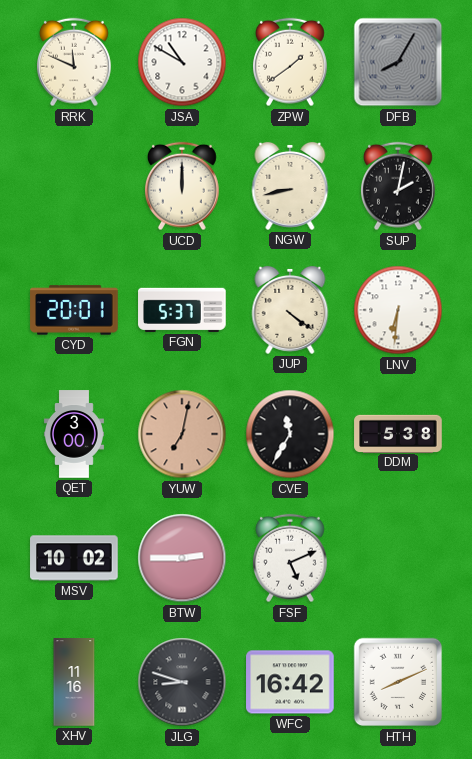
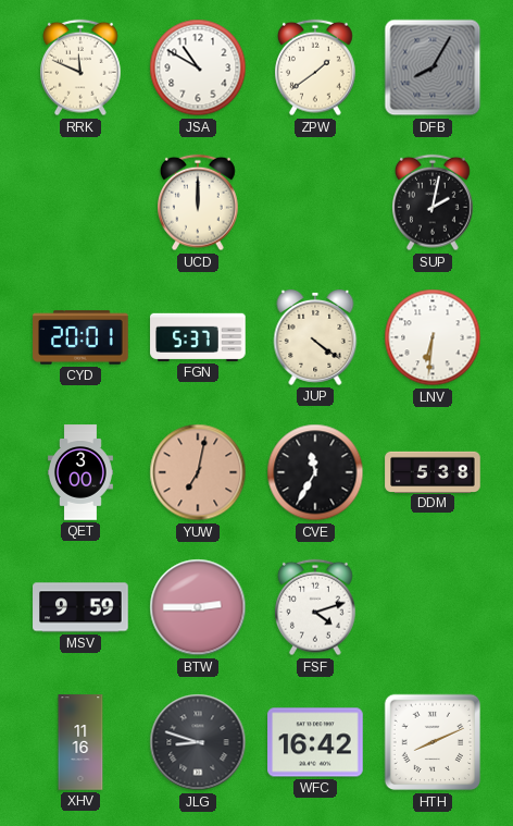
NGW: 8:43 -> none (290, 186)
MSV: 10:02 -> 9:59 (80, 607)
FSF: 5:11 -> 4:12 (316, 607)
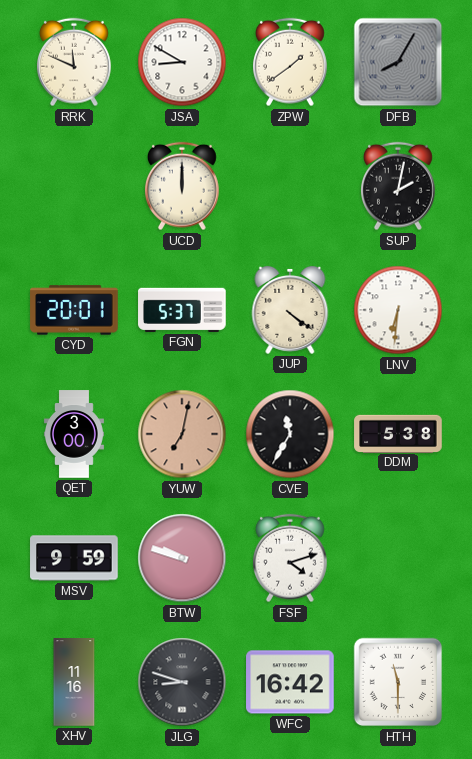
JSA: 10:50 -> 8:50 (182, 62)
BTW: 2:45 -> 9:48 (182, 558)
HTH: 8:11 -> 11:30 (398, 682)
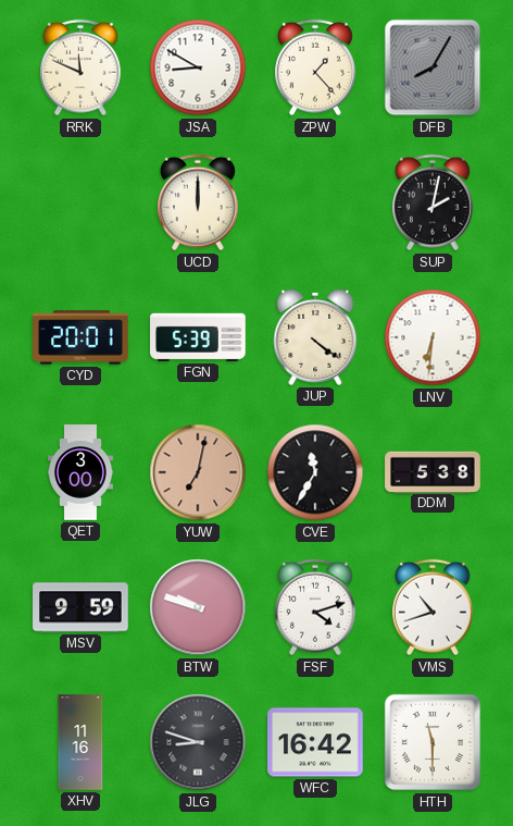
ZPW: 1:39 -> 1:23 (316, 67)
FGN: 5:37 -> 5:39 (198, 337)
VMS: none -> 10:42 (434, 607)
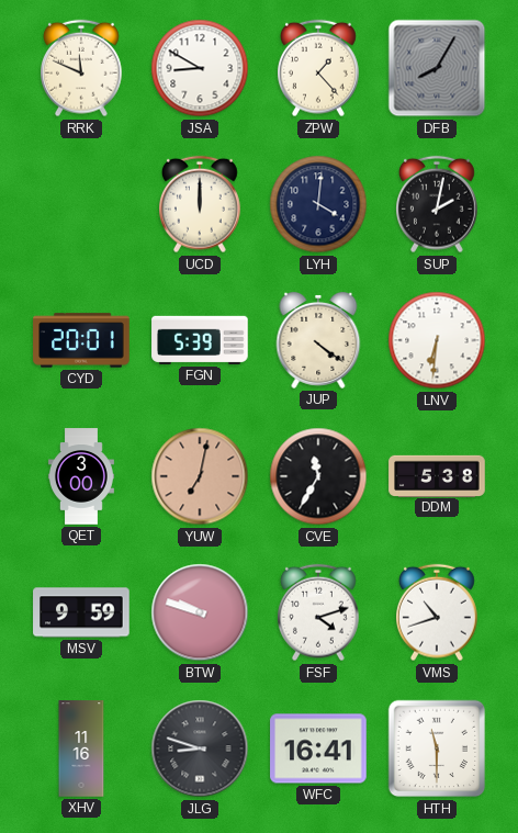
LYH: none -> 4:01 (318, 204)
WFC: 16:42 -> 16:41 (318, 748)
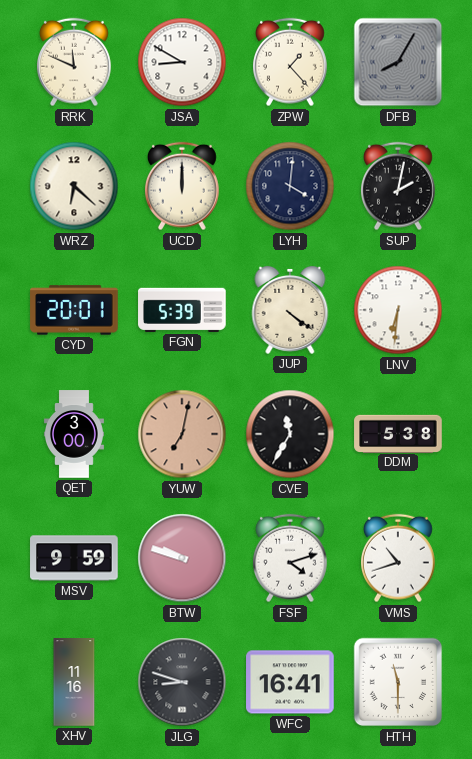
WRZ: none -> 6:22 (74, 186)
